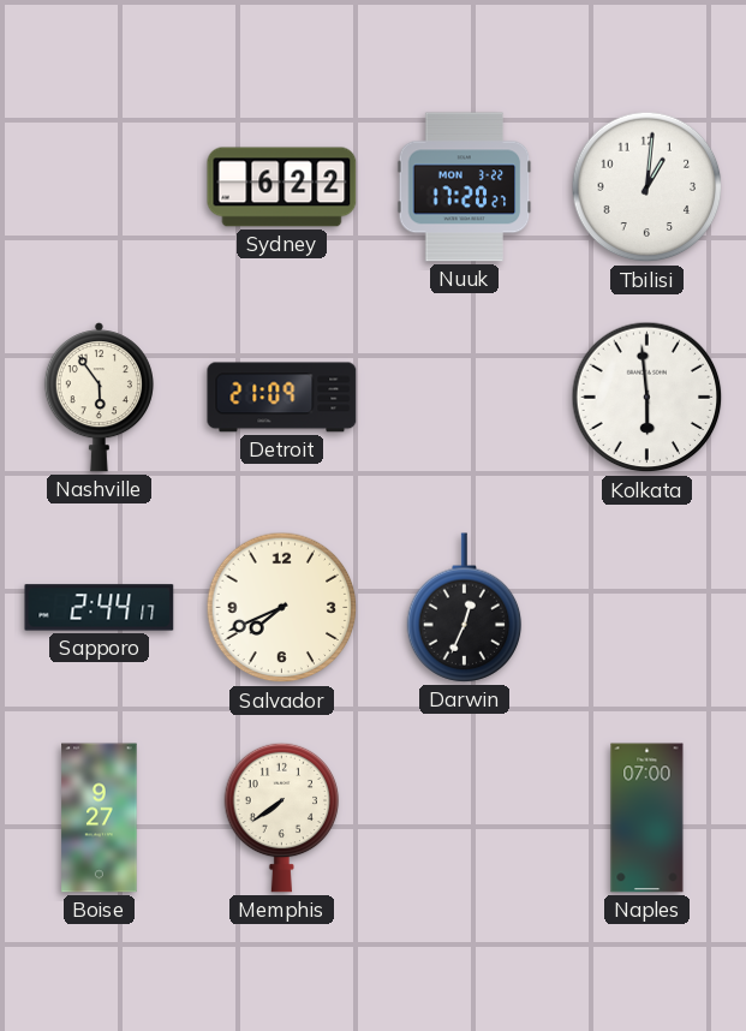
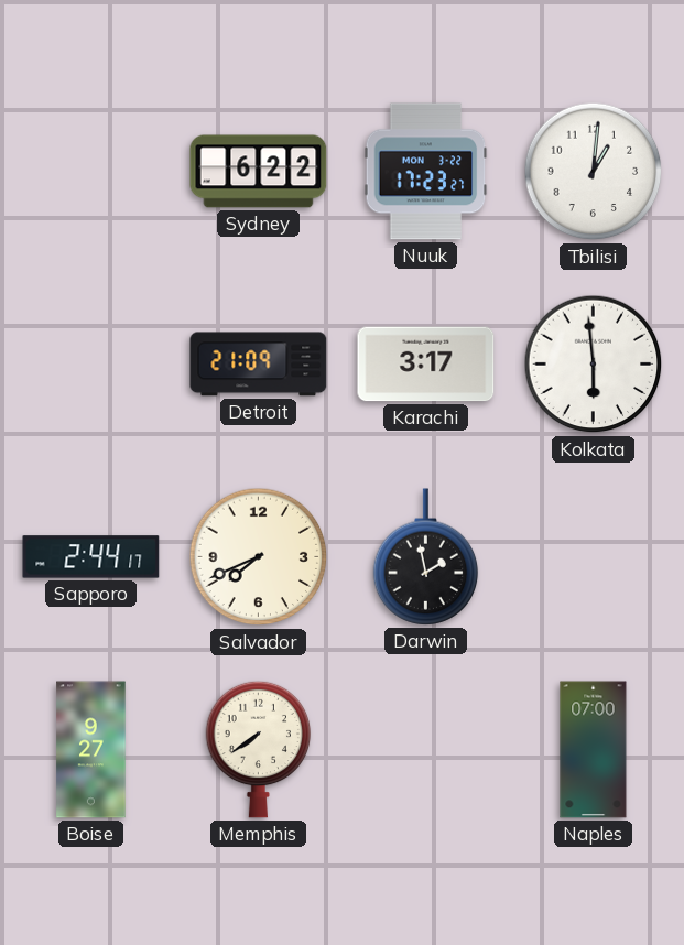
Nuuk: 17:20 -> 17:23 (426, 172)
Nashville: 5:54 -> none (99, 398)
Karachi: none -> 3:17 (426, 365)
Darwin: 12:34 -> 1:58 (426, 557)
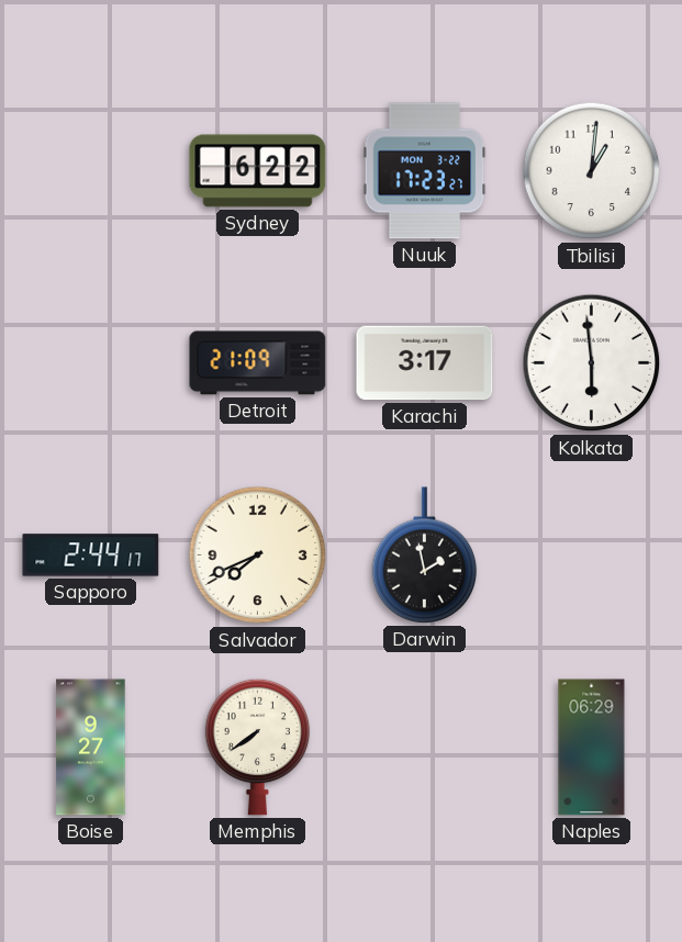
Naples: 07:00 -> 06:29 (592, 748)
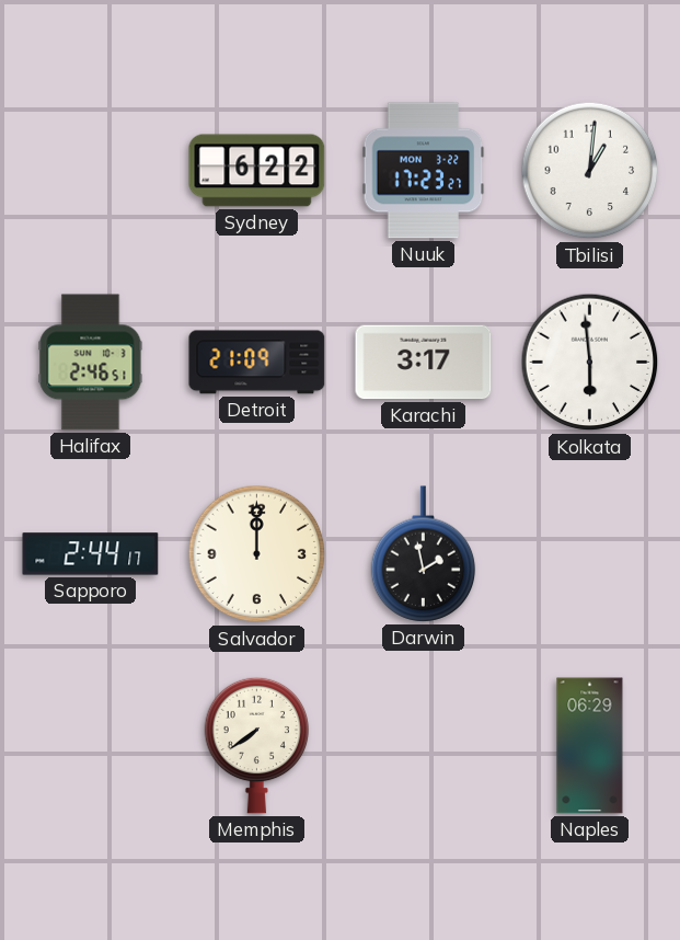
Halifax: none -> 2:46 (91, 363)
Salvador: 7:41 -> 12:00 (257, 554)
Boise: 9:27 -> none (91, 748)
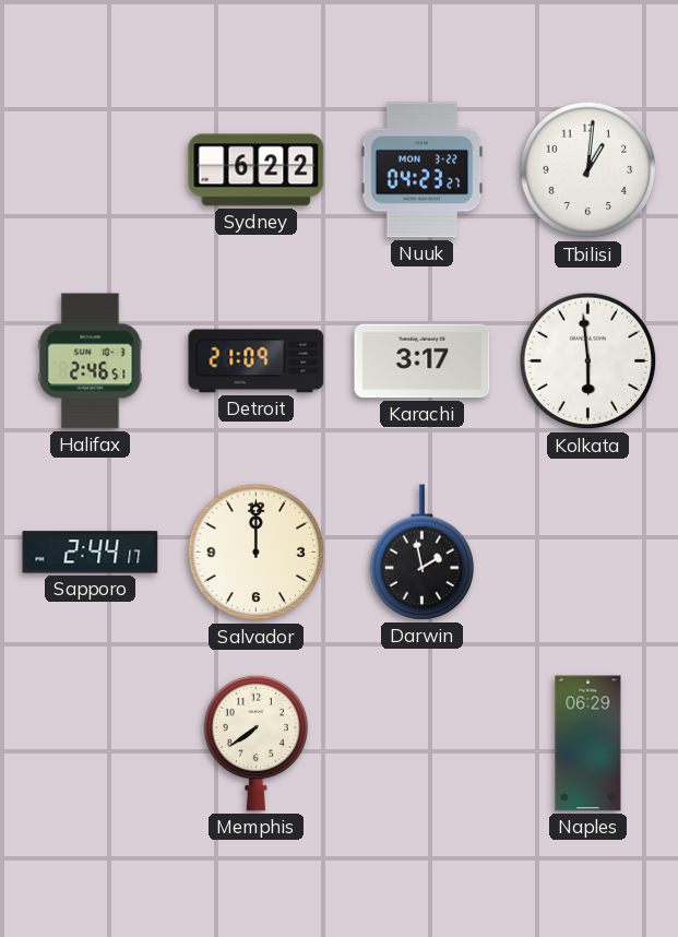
Nuuk: 17:23 -> 04:23 (423, 170)
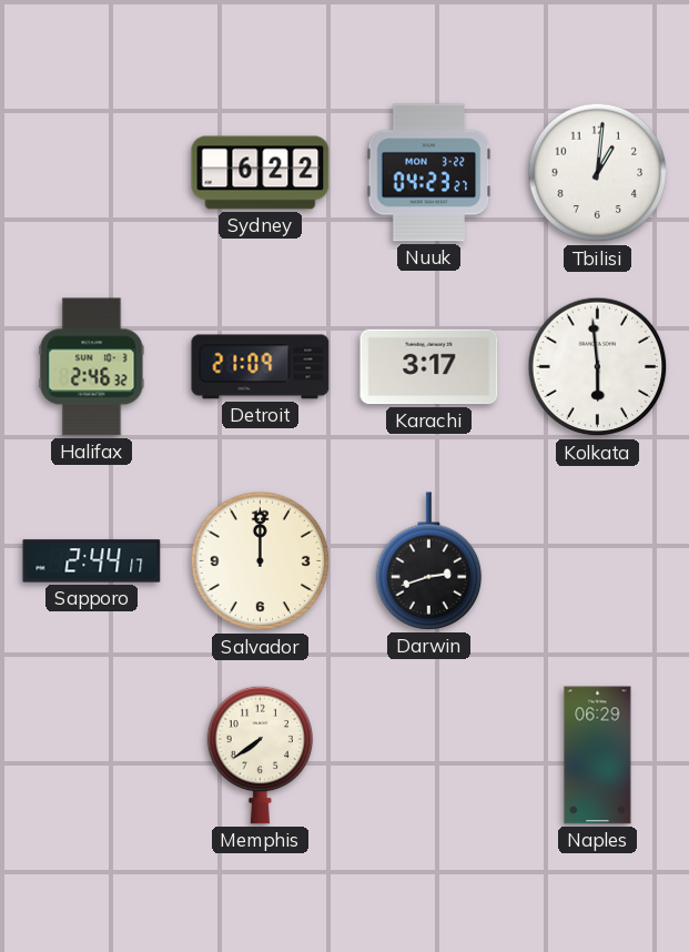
Halifax: 2:46:51 -> 2:46:32 (92, 367)
Darwin: 1:58 -> 2:42 (429, 561)
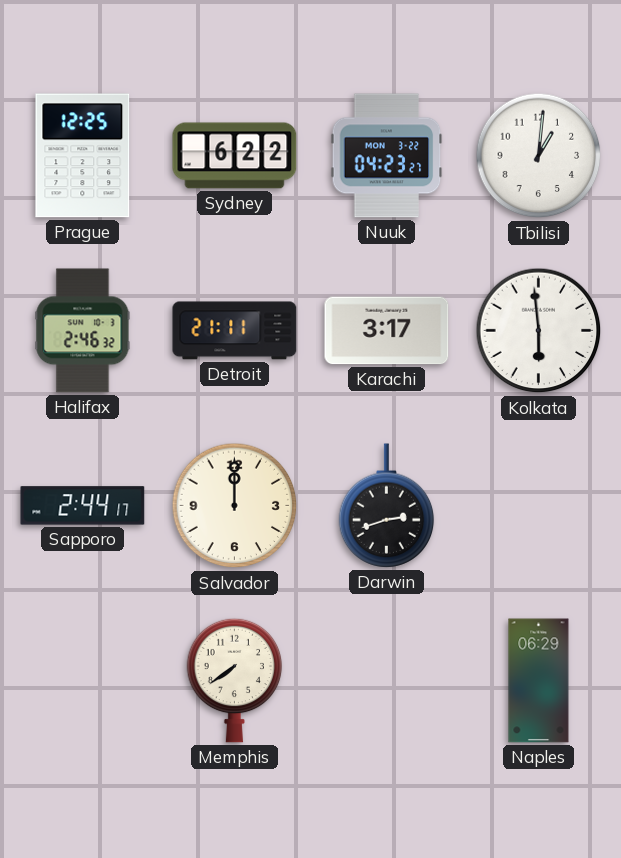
Prague: none -> 12:25 (83, 156)
Detroit: 21:09 -> 21:11 (235, 331)
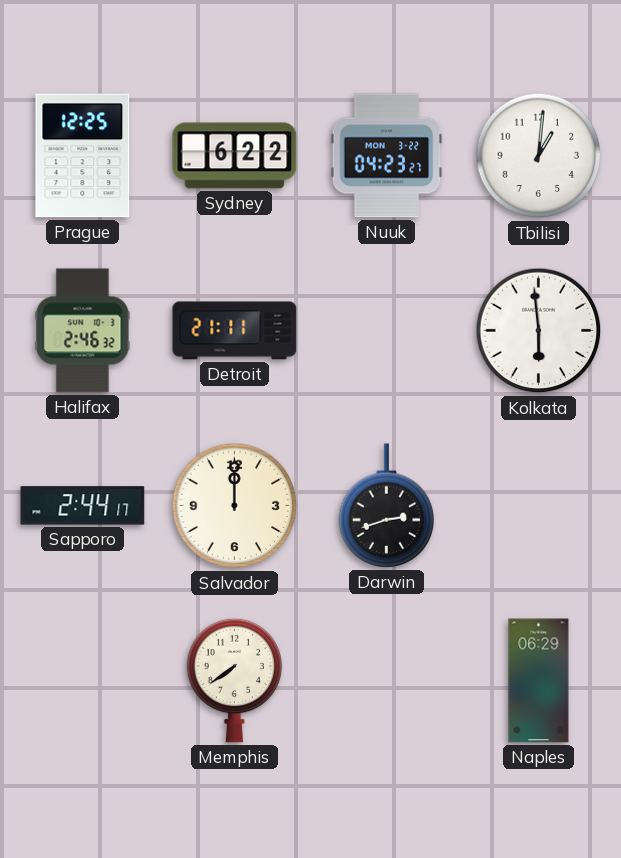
Karachi: 3:17 -> none (387, 331)
